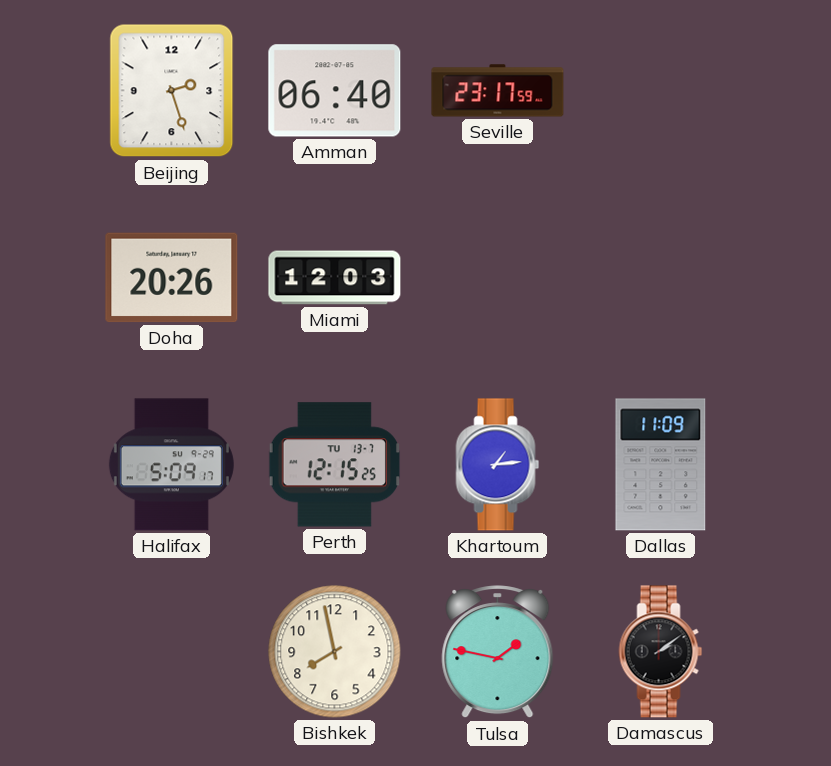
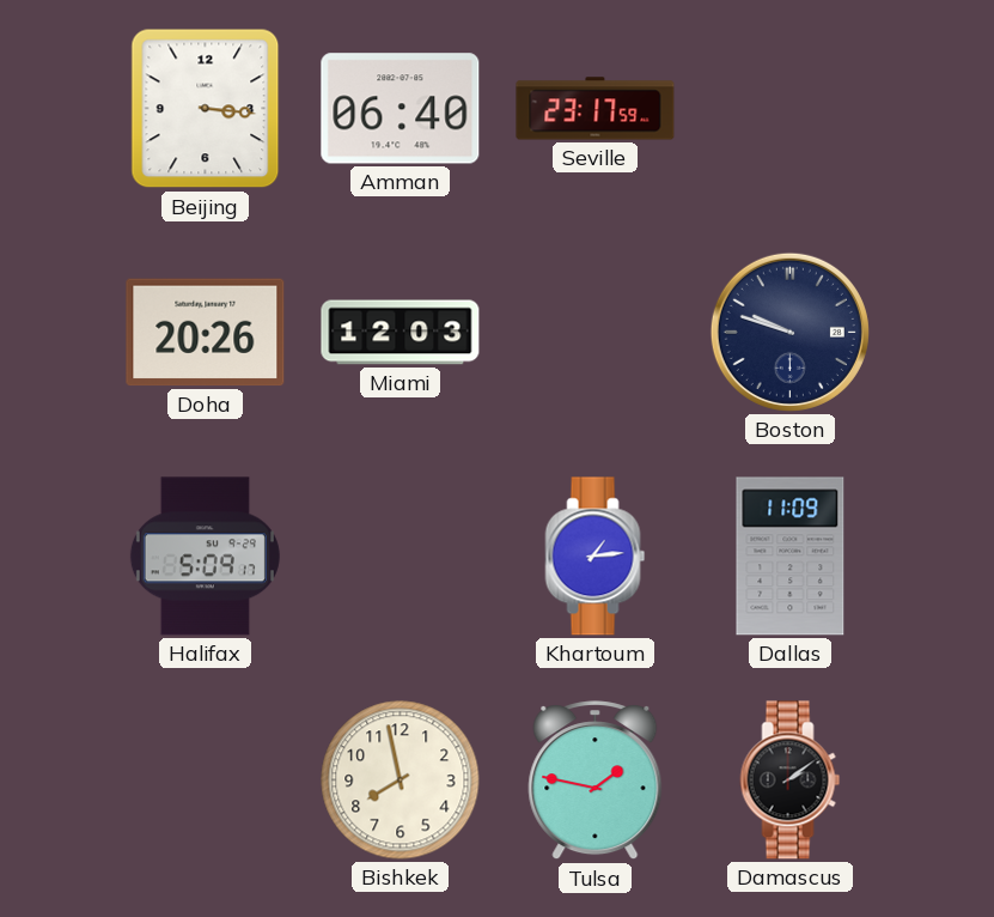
Beijing: 2:27 -> 3:16 (206, 109)
Boston: none -> 9:48 (789, 332)
Perth: 12:15 -> none (334, 465)
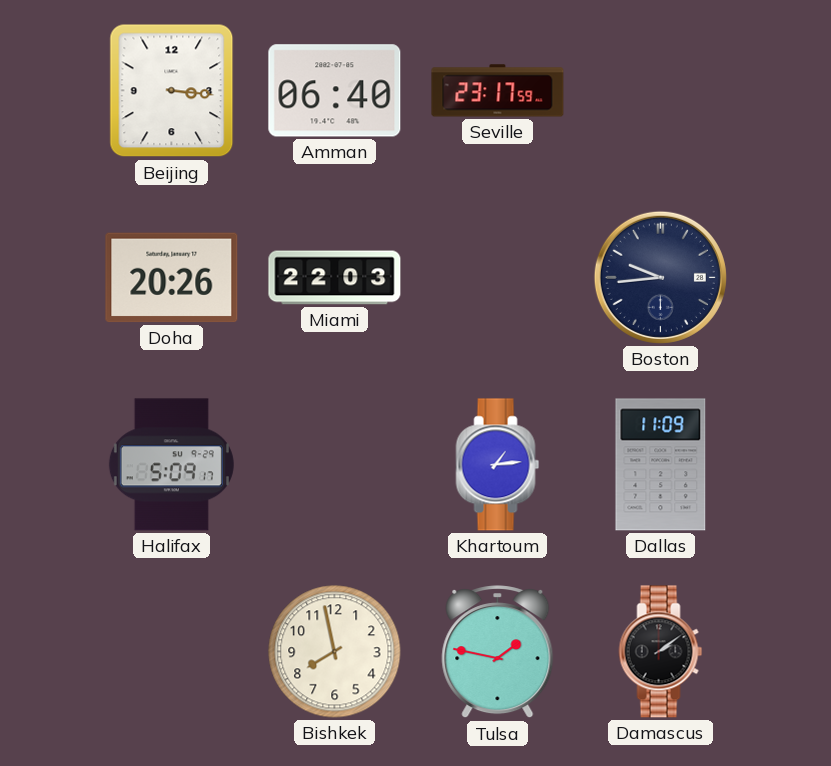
Miami: 12:03 -> 22:03 (335, 278)
Boston: 9:48 -> 9:44 (660, 277)
